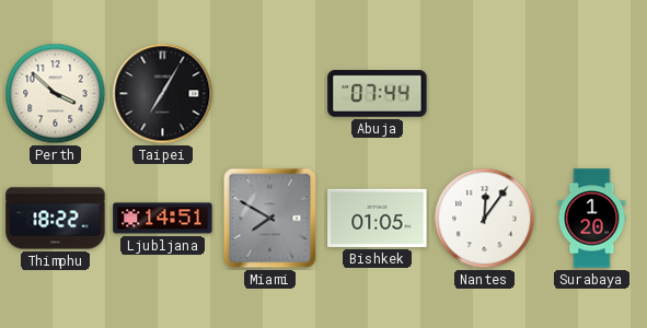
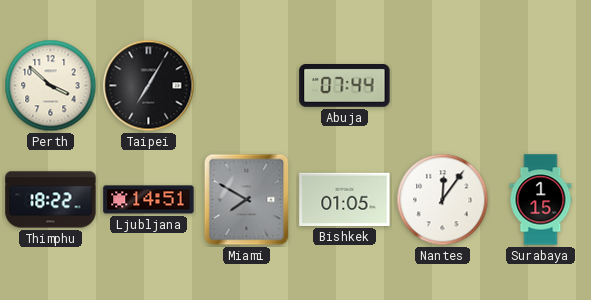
Surabaya: 1:20 -> 1:15 (541, 200)
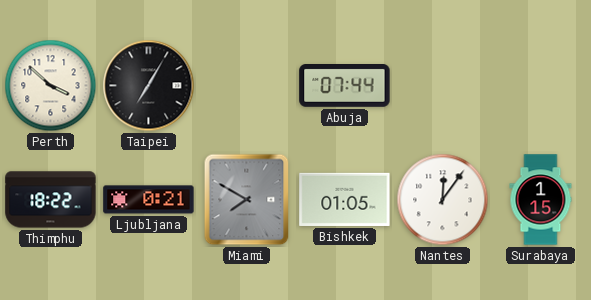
Ljubljana: 14:51 -> 0:21 (149, 200)
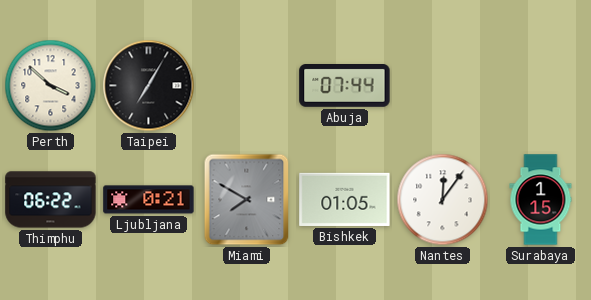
Thimphu: 18:22 -> 06:22 (51, 200)
